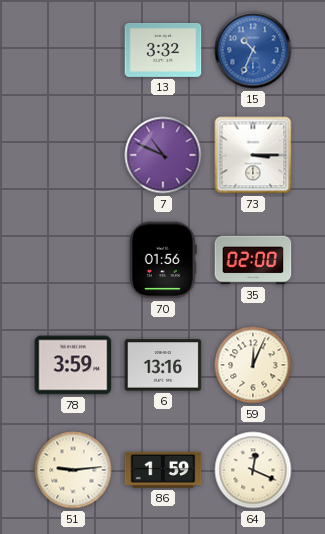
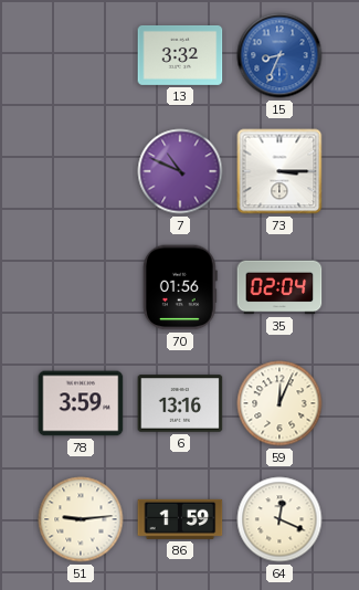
15: 10:34 -> 8:34 (279, 55)
35: 02:00 -> 02:04 (279, 287)
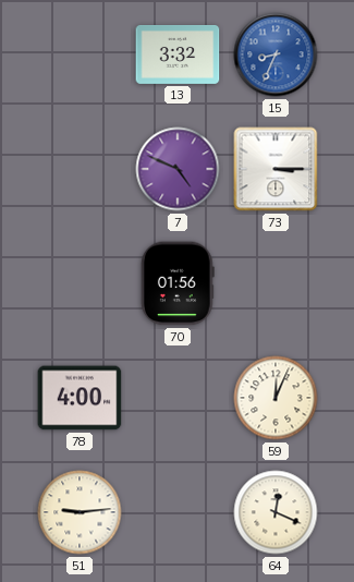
7: 10:49 -> 4:49 (178, 169)
35: 02:04 -> none (279, 287)
78: 3:59 -> 4:00 (80, 398)
6: 13:16 -> none (180, 403)
86: 1:59 -> none (180, 519)
